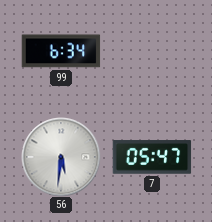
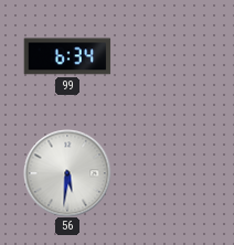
7: 05:47 -> none (152, 157)
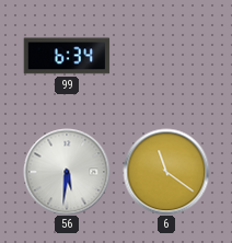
6: none -> 11:21 (166, 172)
